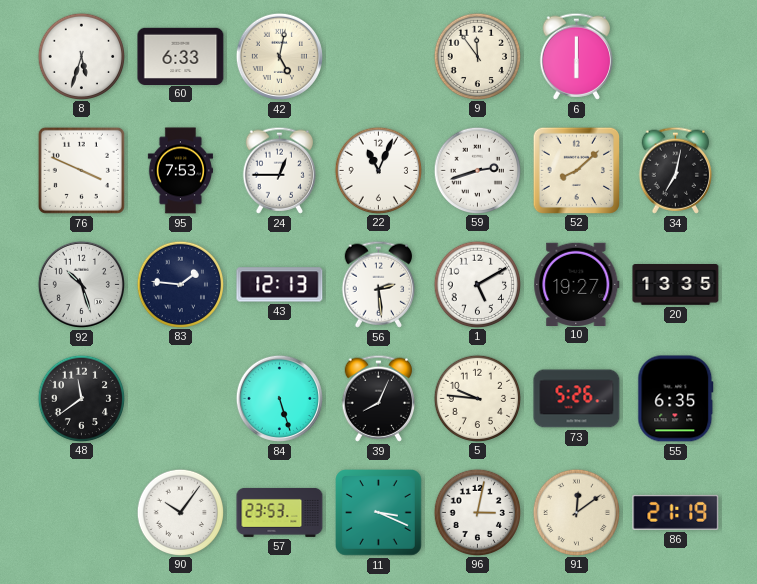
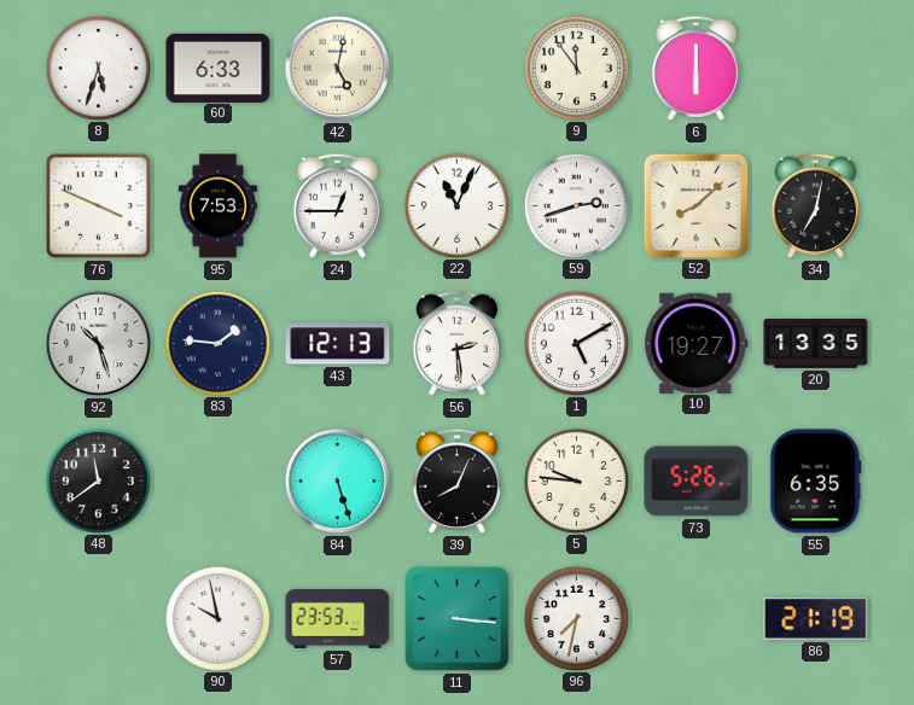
90: 10:06 -> 9:58 (217, 618)
11: 3:19 -> 3:16 (458, 619)
96: 3:02 -> 7:32 (576, 618)
91: 12:09 -> none (576, 512)
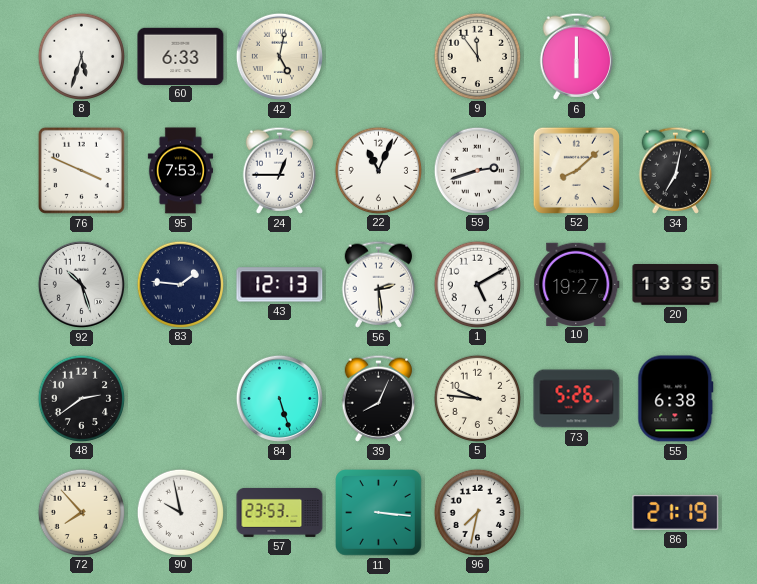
48: 11:39 -> 2:39 (81, 398)
55: 6:35 -> 6:38 (676, 399)
72: none -> 7:53 (81, 512)
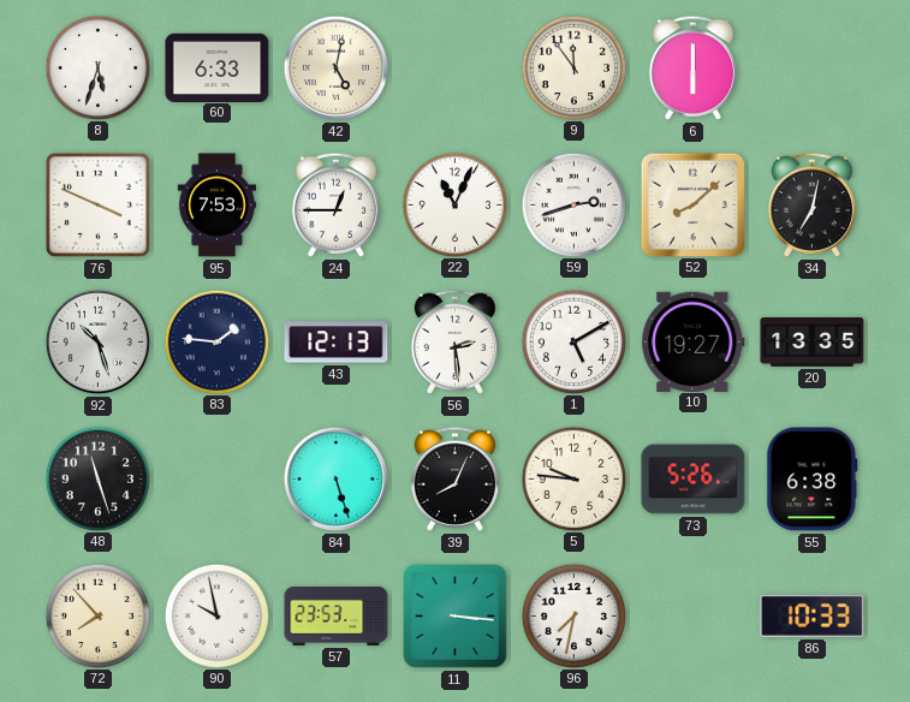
48: 2:39 -> 11:27 (97, 478)
86: 21:19 -> 10:33 (813, 615)
